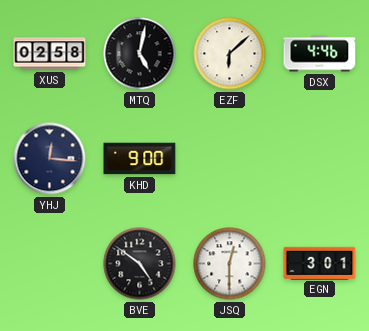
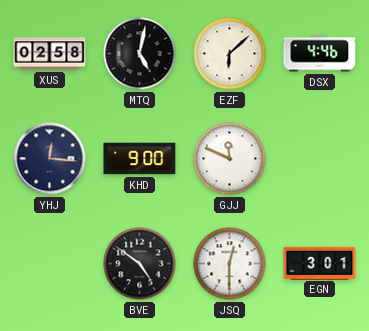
GJJ: none -> 11:49 (230, 159)
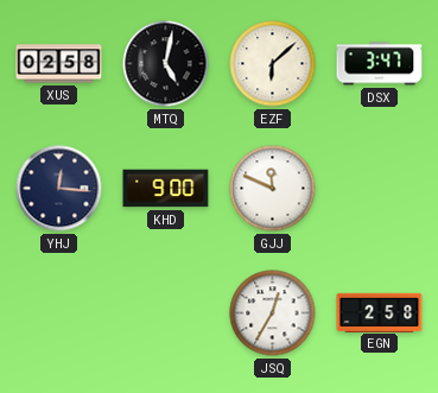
DSX: 4:46 -> 3:47 (380, 64)
BVE: 4:51 -> none (140, 264)
JSQ: 12:30 -> 12:35 (273, 313)
EGN: 3:01 -> 2:58 (380, 312)
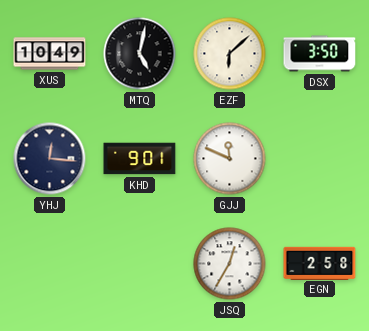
XUS: 02:58 -> 10:49 (50, 54)
DSX: 3:47 -> 3:50 (320, 54)
KHD: 9:00 -> 9:01 (140, 159)
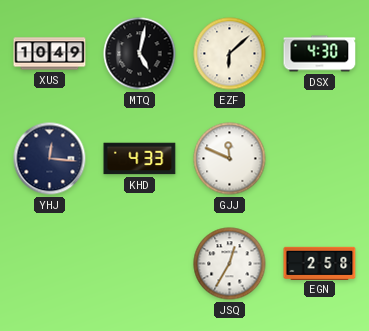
DSX: 3:50 -> 4:30 (320, 54)
KHD: 9:01 -> 4:33 (140, 159)
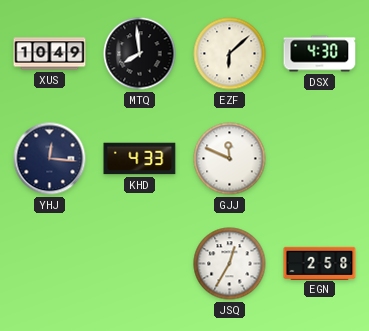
MTQ: 5:02 -> 7:59 (140, 54)
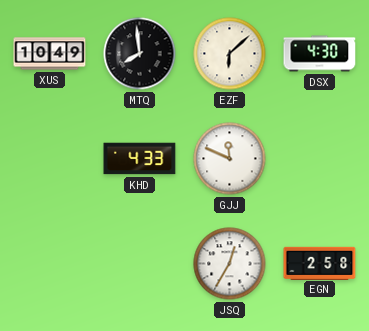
YHJ: 12:16 -> none (50, 159)
